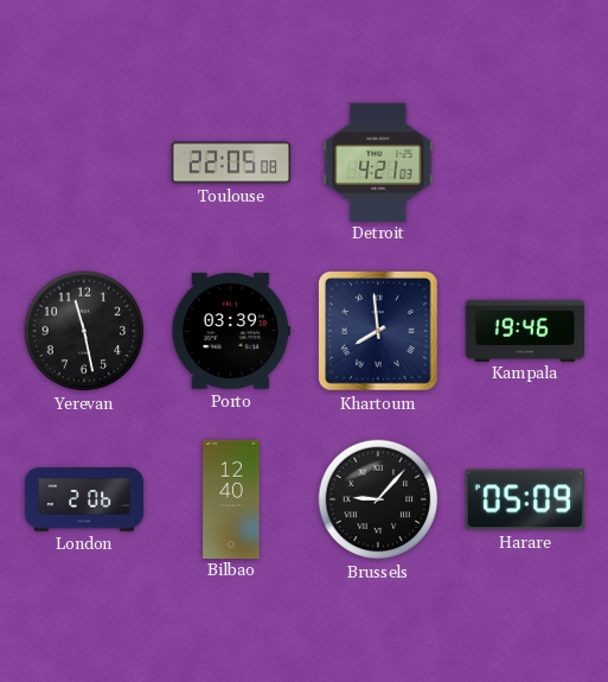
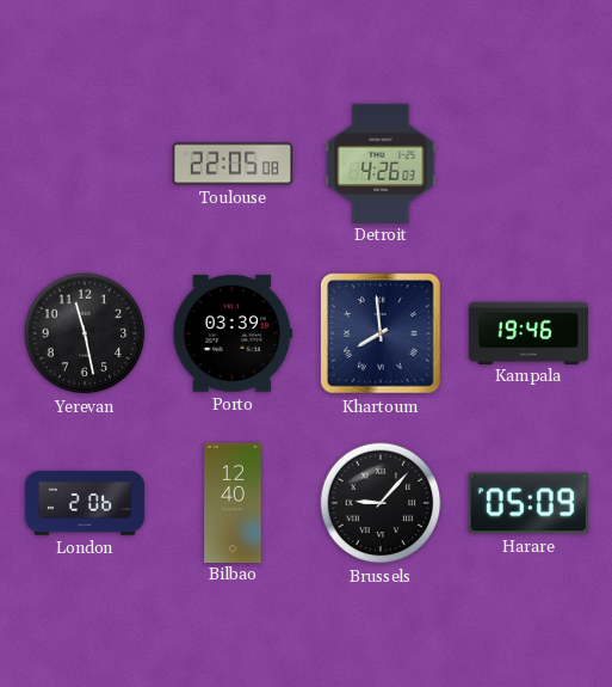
Detroit: 4:21 -> 4:26 (381, 162)
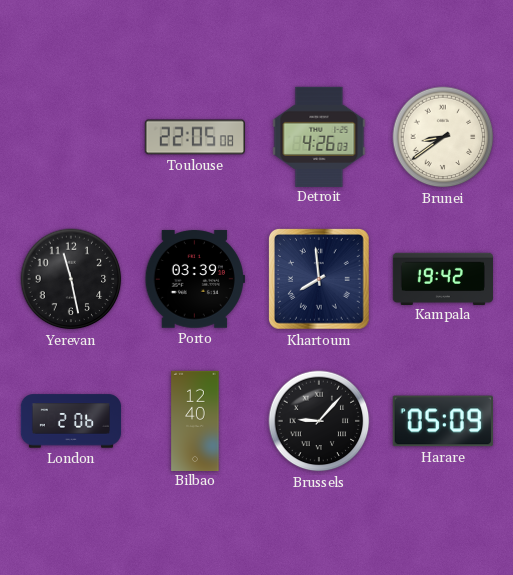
Brunei: none -> 8:39 (443, 137)
Kampala: 19:46 -> 19:42 (442, 278)
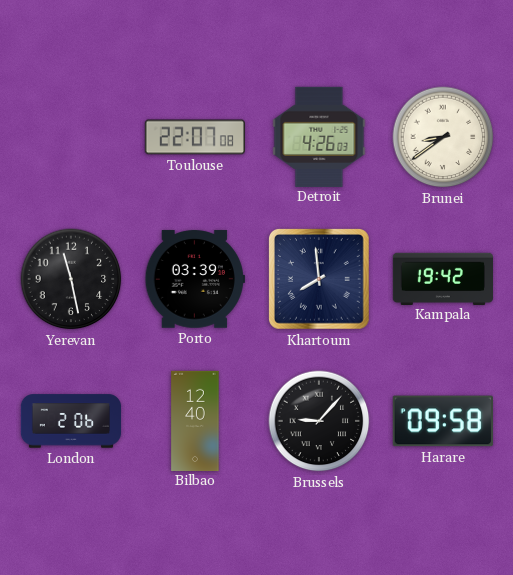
Toulouse: 22:05 -> 22:07 (194, 137)
Harare: 05:09 -> 09:58 (443, 421)
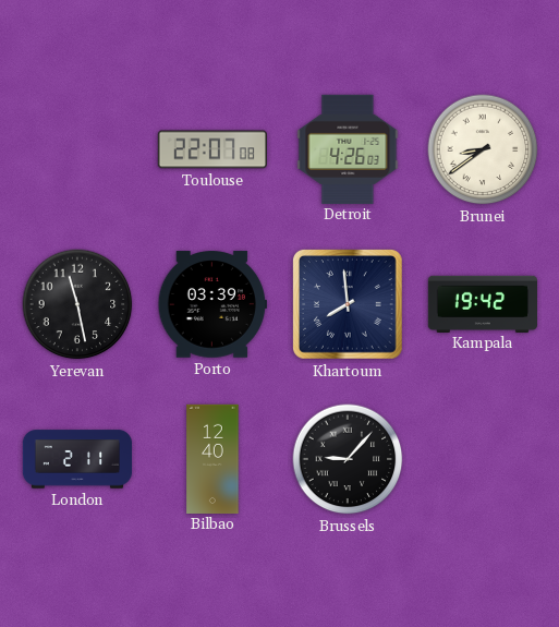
London: 2:06 -> 2:11 (77, 459)
Harare: 09:58 -> none (443, 421)
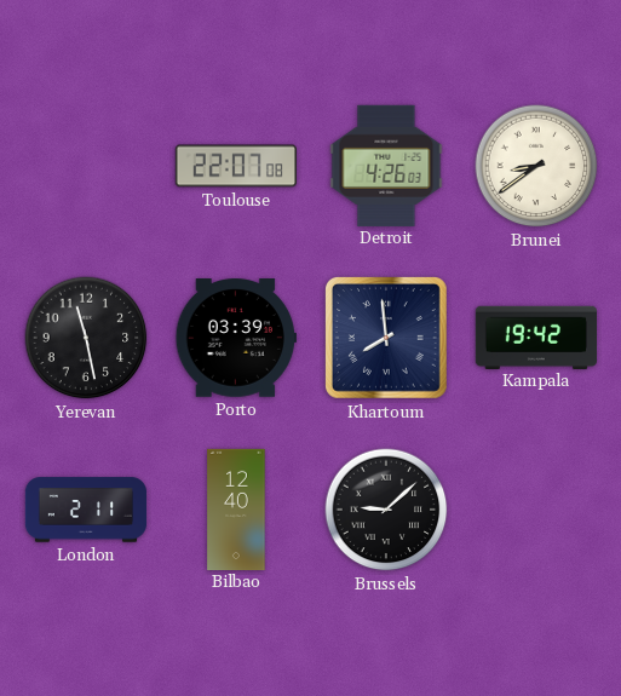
Brussels: 9:07 -> 9:08 (386, 510)
